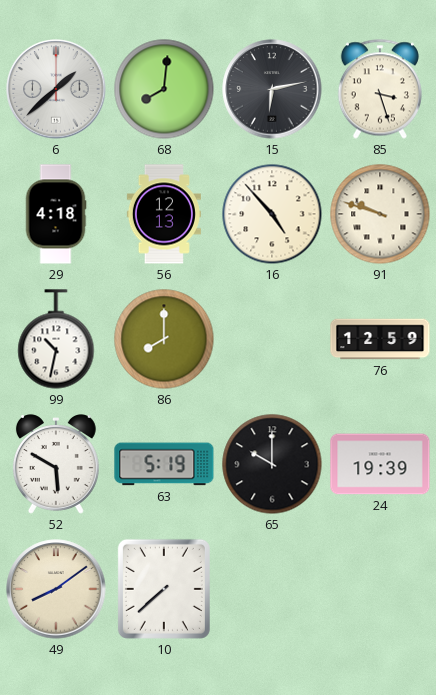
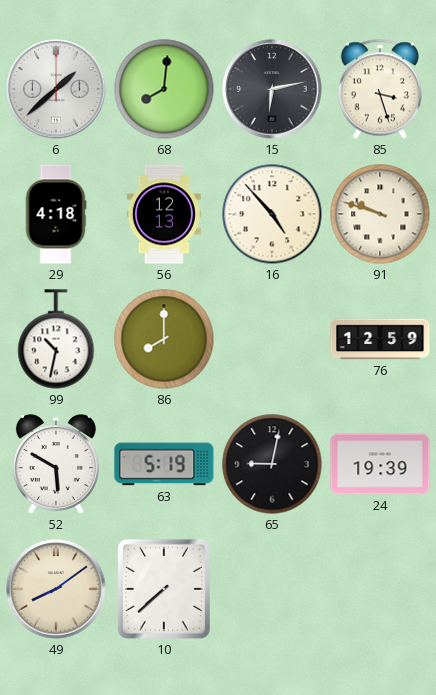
65: 10:00 -> 9:02 (272, 464)
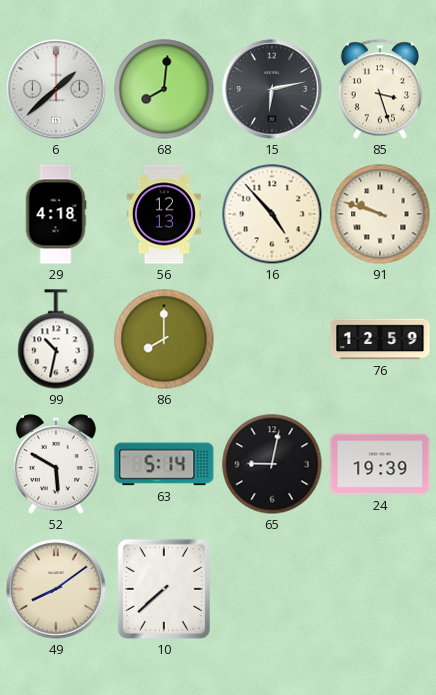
63: 5:19 -> 5:14 (164, 464)
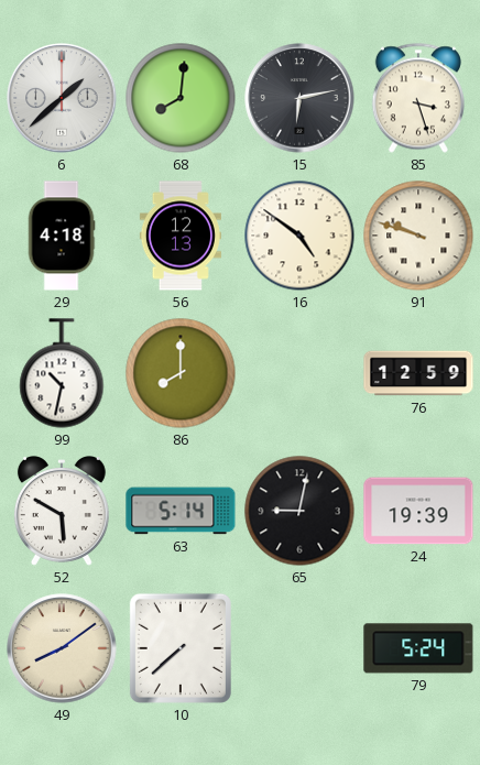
16: 4:53 -> 4:51 (299, 236)
79: none -> 5:24 (418, 648)
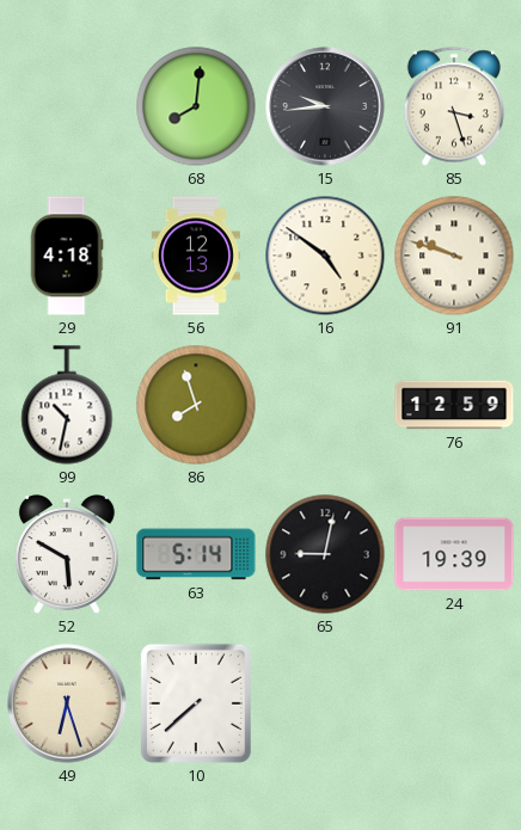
6: 1:38 -> none (62, 98)
15: 6:13 -> 9:44 (325, 106)
86: 8:00 -> 7:57 (196, 405)
49: 8:09 -> 6:27 (67, 703)
79: 5:24 -> none (418, 648)
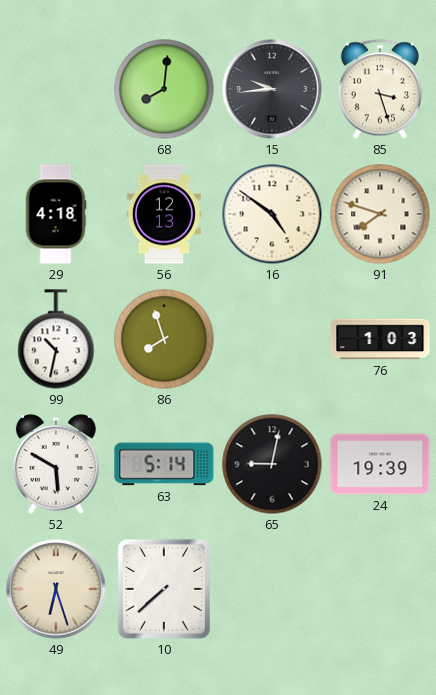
91: 9:48 -> 7:48 (380, 214)
76: 12:59 -> 1:03 (380, 339)
